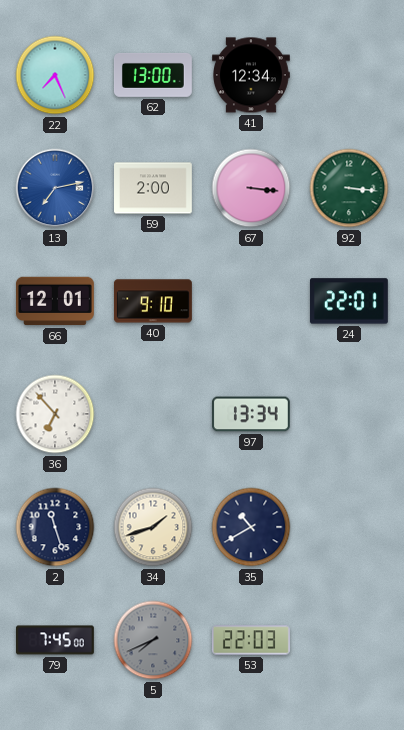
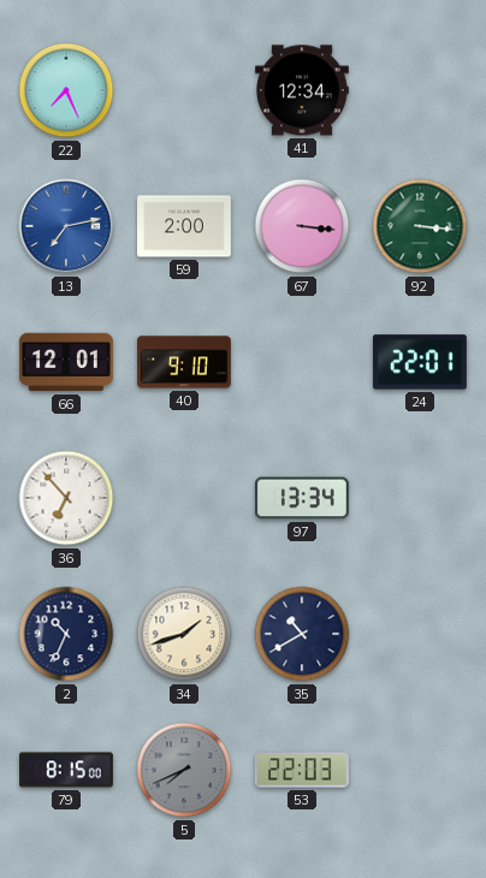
62: 13:00 -> none (153, 75)
2: 11:27 -> 10:34 (66, 634)
79: 7:45 -> 8:15 (67, 770)
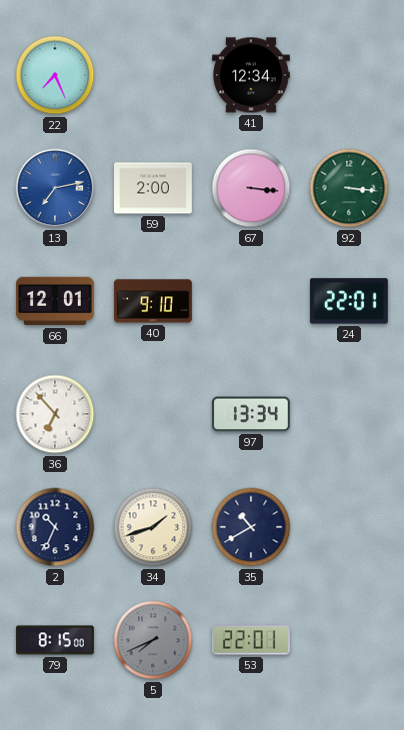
53: 22:03 -> 22:01 (251, 640)
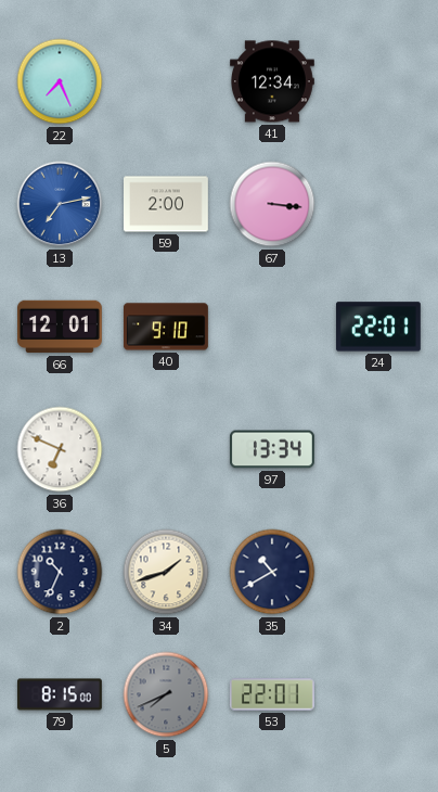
92: 3:16 -> none (349, 188)
36: 6:53 -> 6:49 (60, 449)
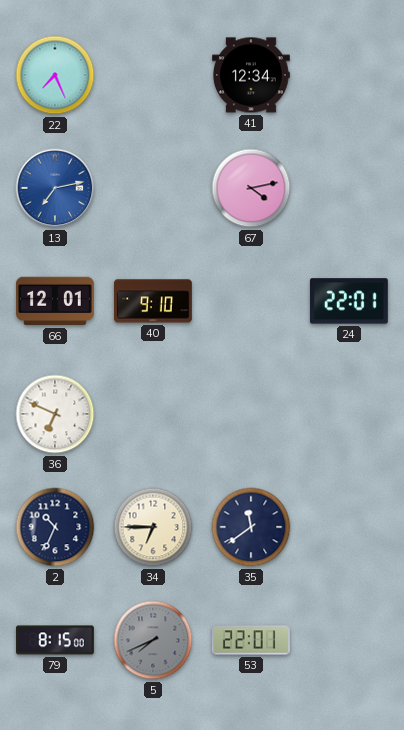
59: 2:00 -> none (167, 204)
67: 3:16 -> 4:13 (251, 188)
97: 13:34 -> none (272, 449)
34: 1:42 -> 6:45 (153, 527)
35: 10:40 -> 11:39 (251, 527)
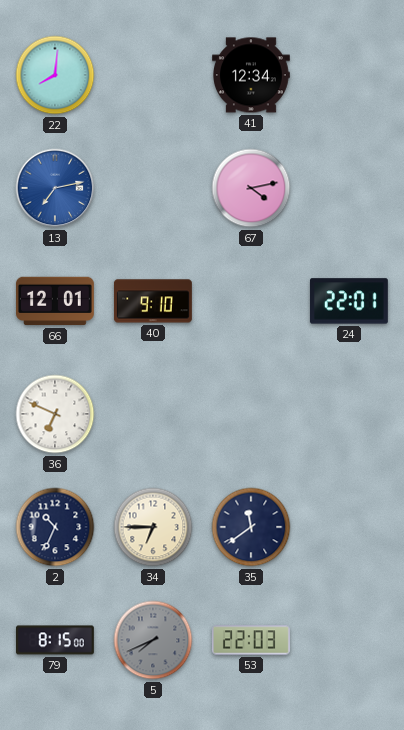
22: 7:26 -> 8:01 (55, 75)
53: 22:01 -> 22:03 (251, 640)
